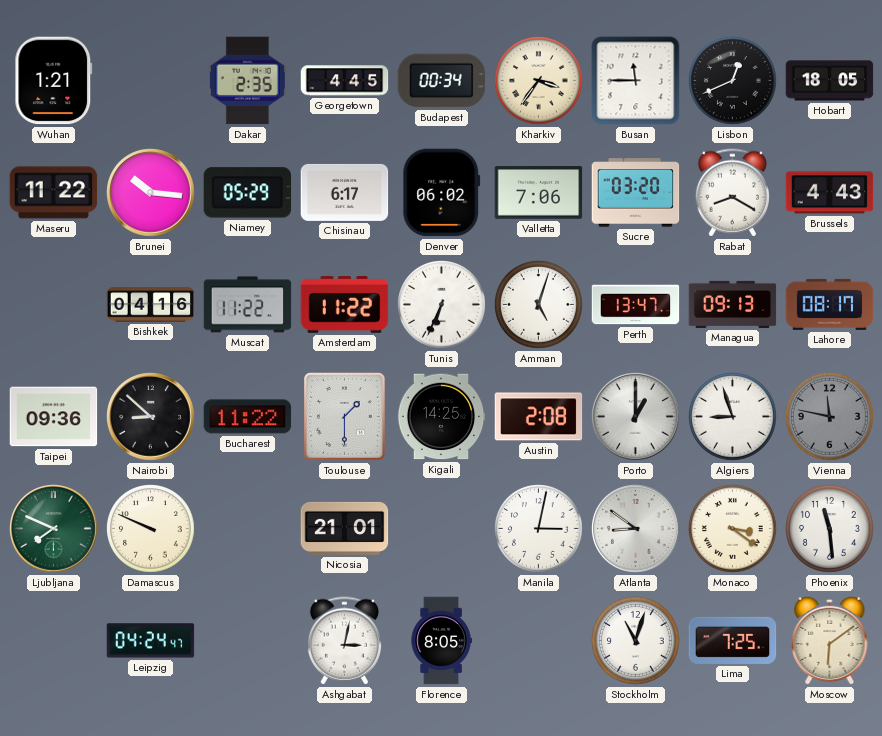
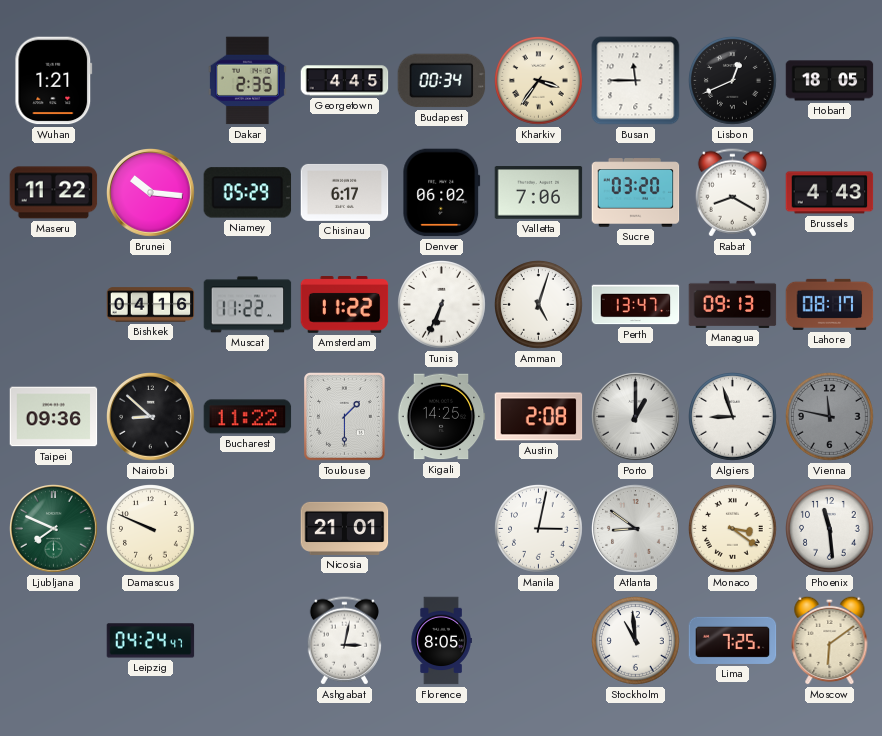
Stockholm: 11:03 -> 10:59 (636, 641)
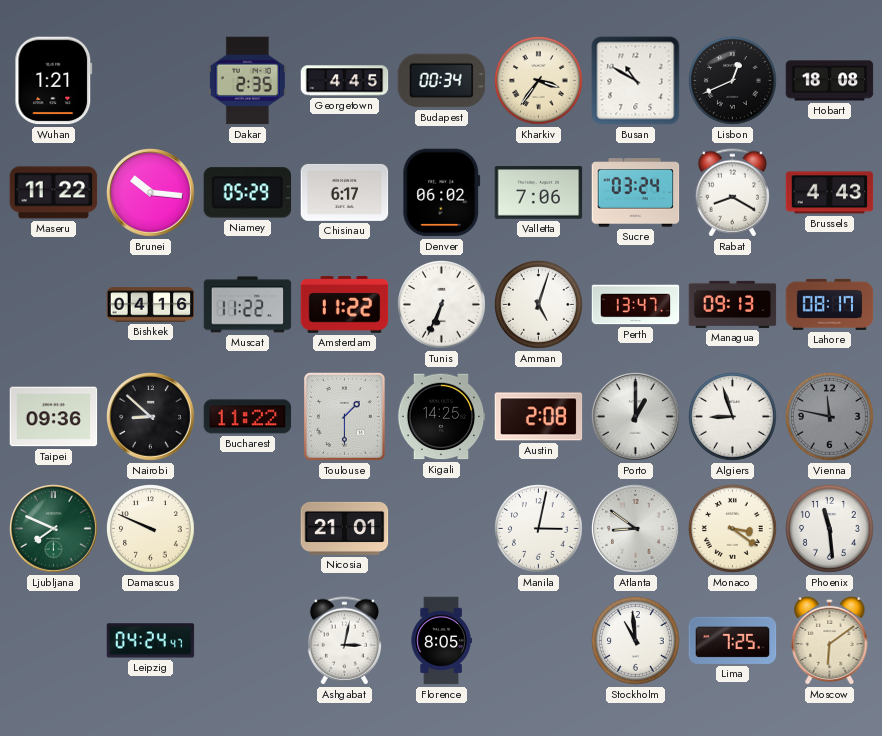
Busan: 11:45 -> 10:50 (636, 81)
Hobart: 18:05 -> 18:08 (830, 81)
Sucre: 03:20 -> 03:24 (636, 193)
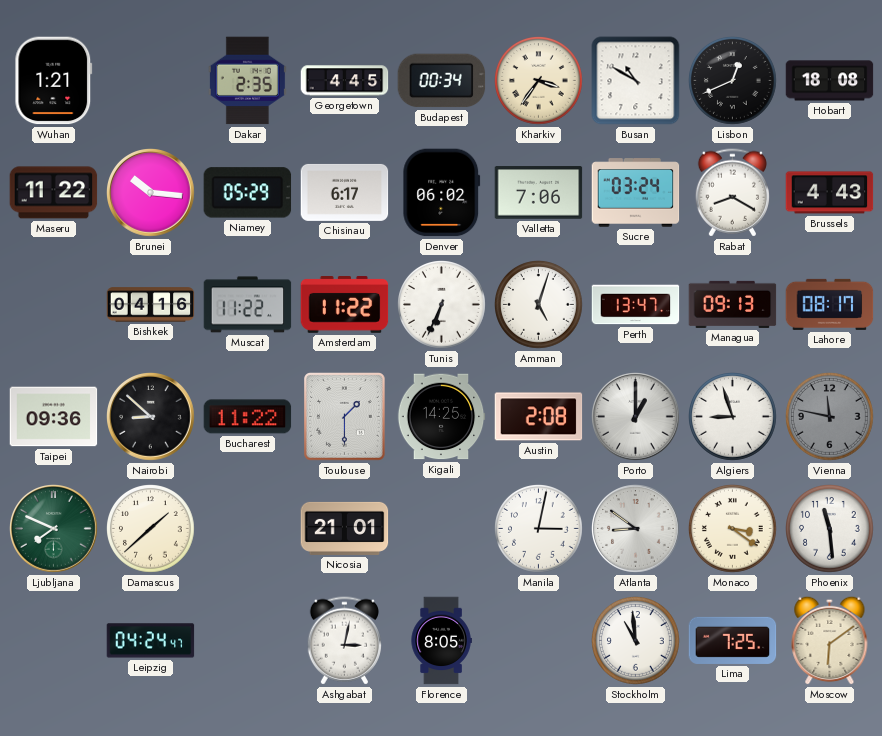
Damascus: 9:49 -> 1:38 (151, 529)
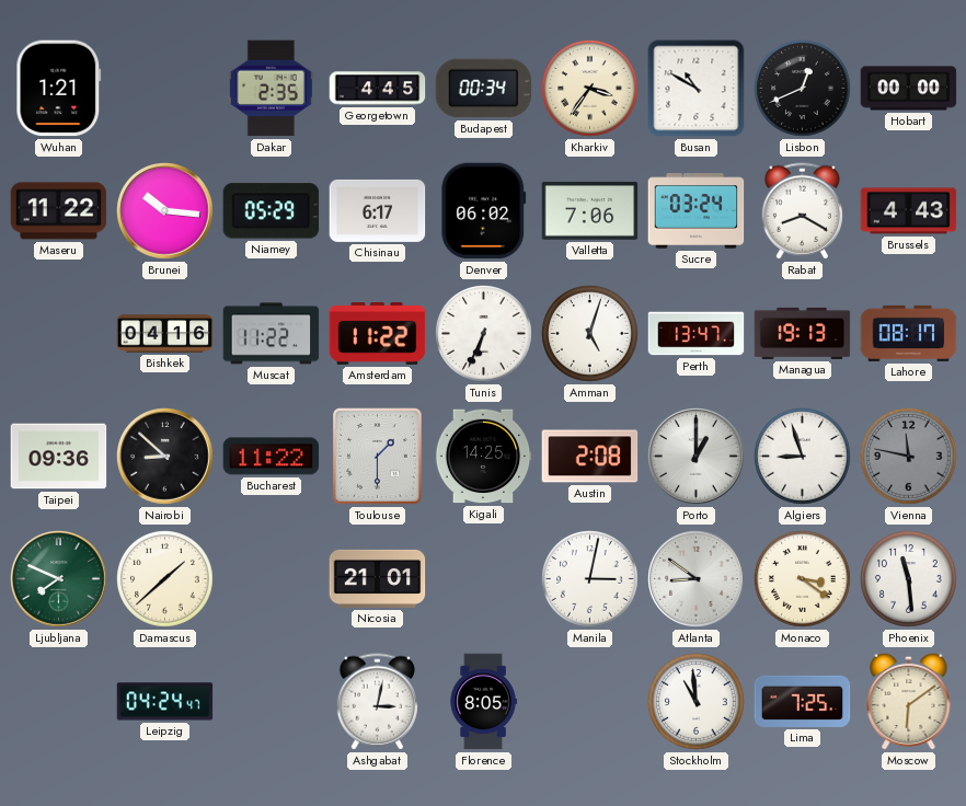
Hobart: 18:08 -> 00:00 (909, 89)
Managua: 09:13 -> 19:13 (803, 333)
